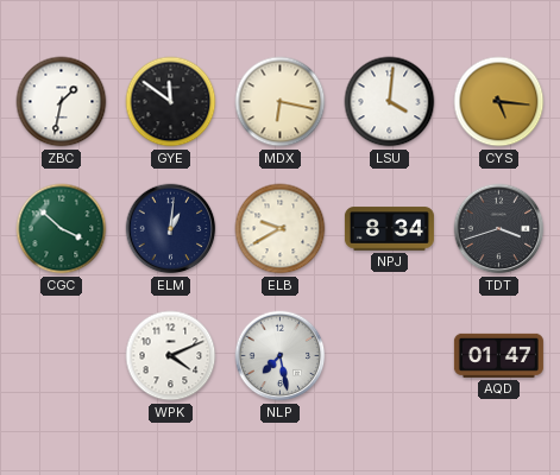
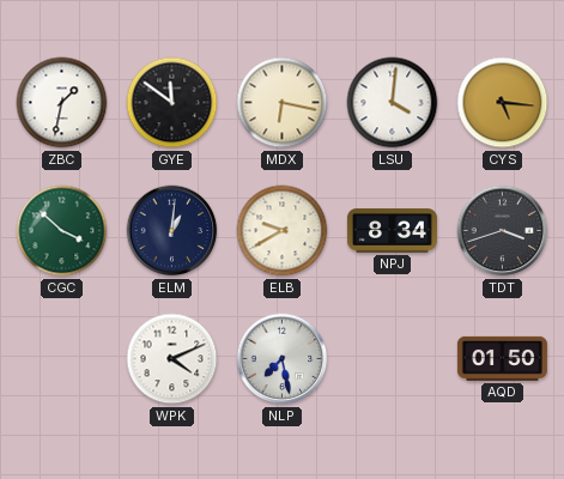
AQD: 01:47 -> 01:50 (502, 358)
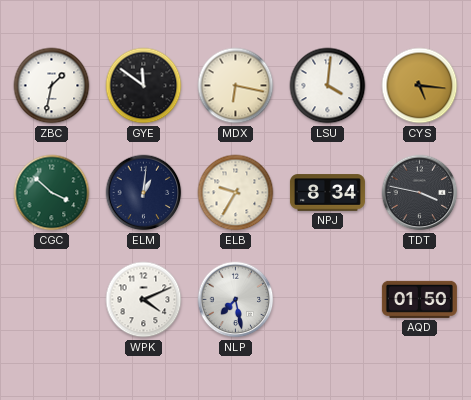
ELB: 9:40 -> 9:35 (236, 193)
TDT: 3:42 -> 3:47 (420, 193)
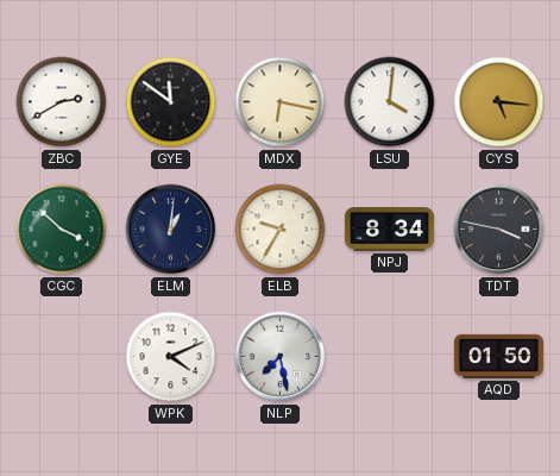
ZBC: 1:32 -> 2:40 (62, 102)
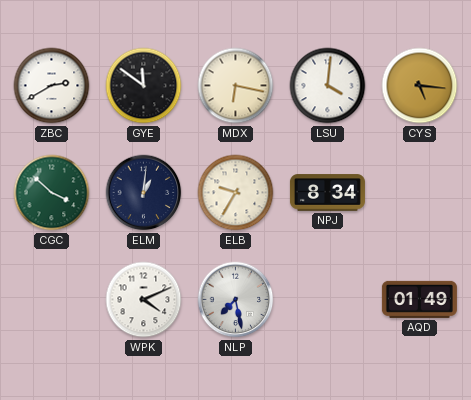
TDT: 3:47 -> none (499, 230)
AQD: 01:50 -> 01:49 (419, 299)
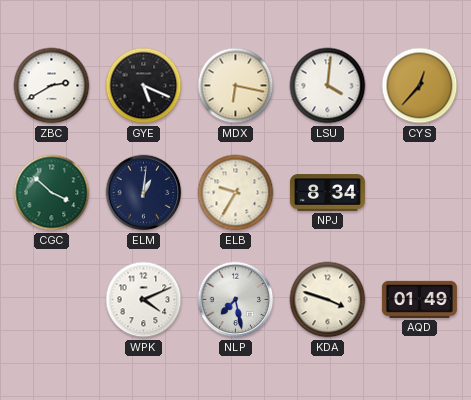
GYE: 11:51 -> 5:19 (144, 86)
CYS: 5:16 -> 12:37 (420, 86)
KDA: none -> 3:48 (328, 300)
